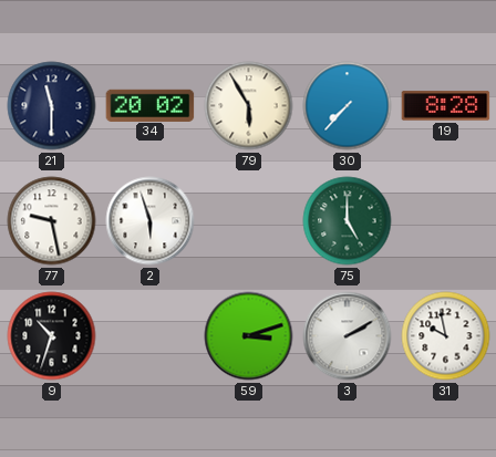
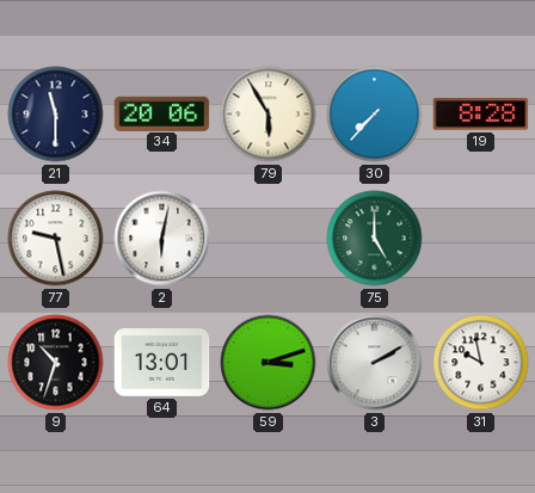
34: 20:02 -> 20:06 (162, 113)
2: 5:57 -> 6:02 (162, 239)
64: none -> 13:01 (162, 363)
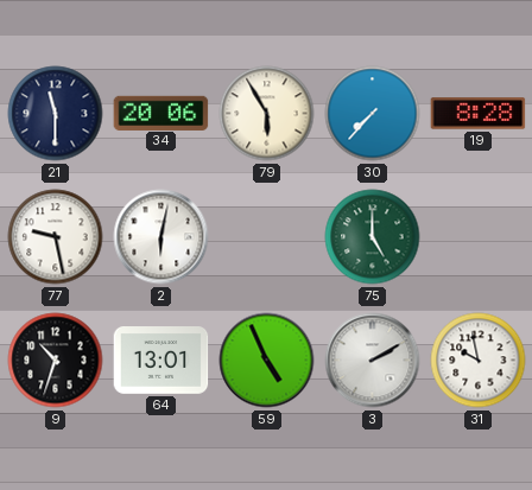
59: 3:12 -> 4:56 (267, 361)
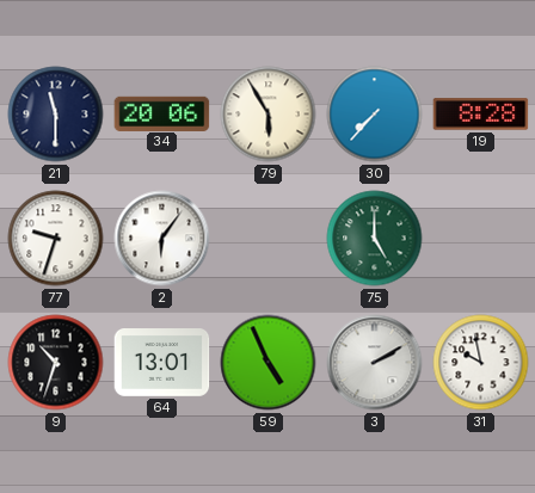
77: 9:28 -> 9:33 (56, 239)
2: 6:02 -> 6:06 (162, 239)
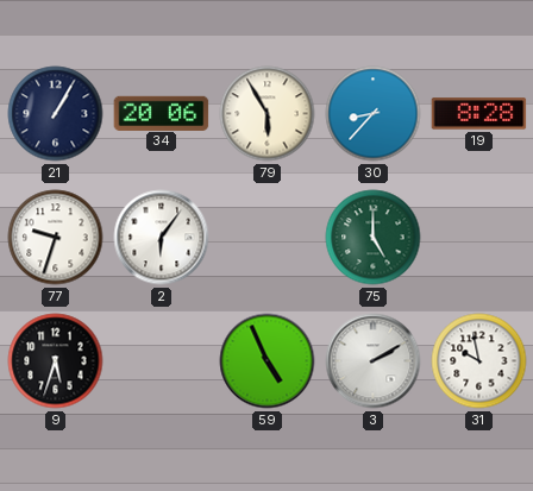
21: 11:30 -> 1:05 (56, 114)
30: 7:37 -> 8:37 (374, 114)
9: 10:33 -> 5:33 (56, 361)
64: 13:01 -> none (162, 363)
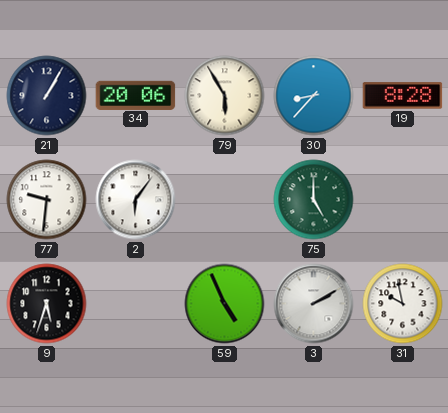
77: 9:33 -> 9:31 (47, 200)
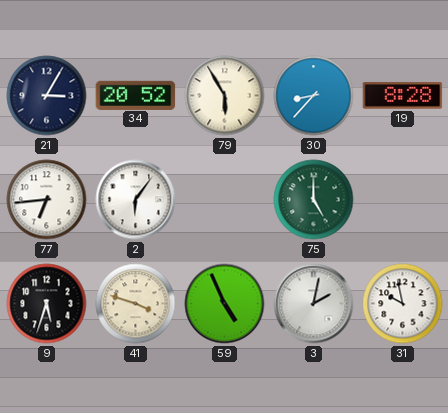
21: 1:05 -> 3:05 (47, 96)
34: 20:06 -> 20:52 (136, 95)
77: 9:31 -> 6:44 (47, 200)
41: none -> 3:48 (136, 304)
3: 2:10 -> 2:02 (314, 304)
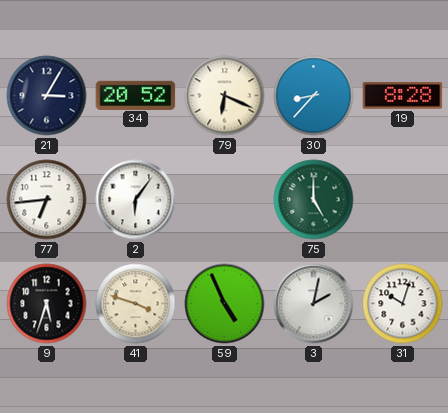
79: 5:55 -> 6:19 (225, 96)
31: 9:58 -> 10:03 (403, 304)
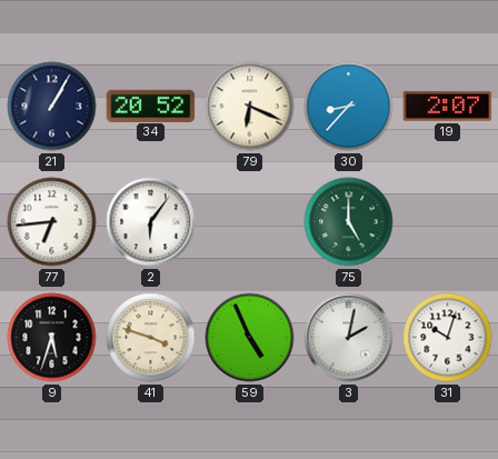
21: 3:05 -> 1:05 (52, 107)
19: 8:28 -> 2:07 (448, 107)
